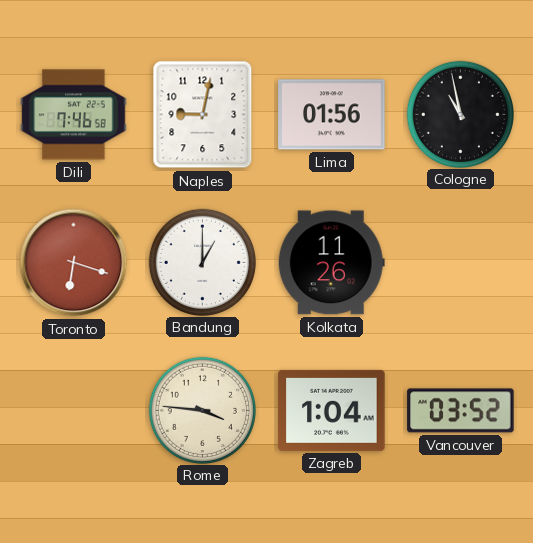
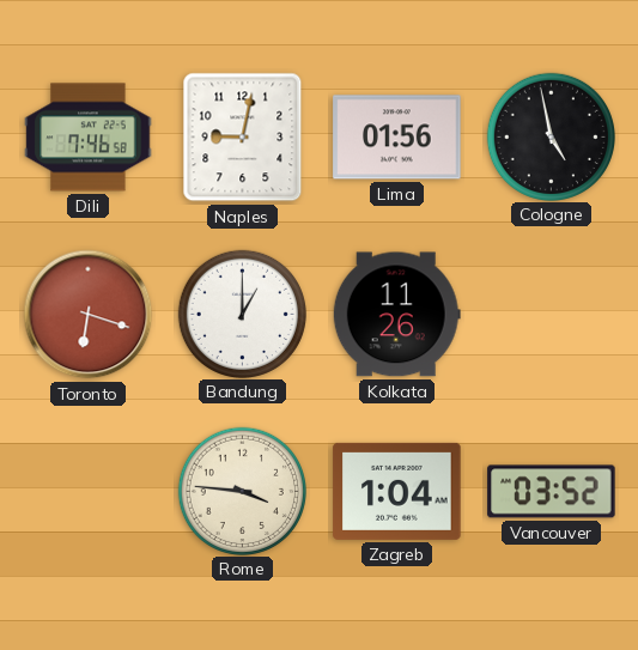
Cologne: 10:58 -> 4:58 (551, 136)
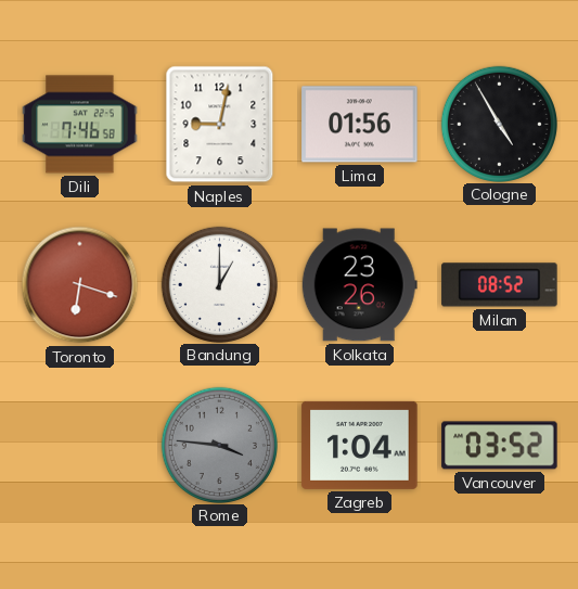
Cologne: 4:58 -> 4:55 (499, 124)
Kolkata: 11:26 -> 23:26 (359, 285)
Milan: none -> 08:52 (500, 285)
Rome dial: cream -> grey (219, 445)
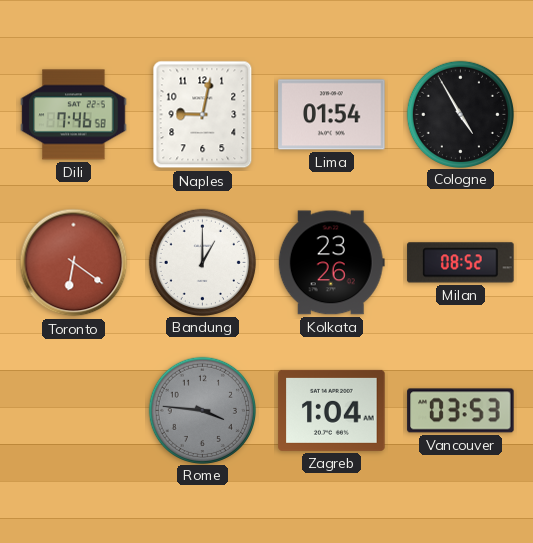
Lima: 01:56 -> 01:54 (332, 115)
Toronto: 6:18 -> 6:21 (74, 263)
Vancouver: 03:52 -> 03:53 (461, 411)
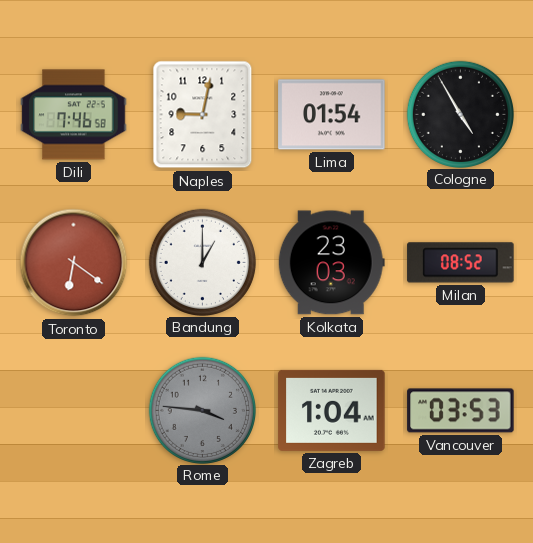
Kolkata: 23:26 -> 23:03 (331, 263)
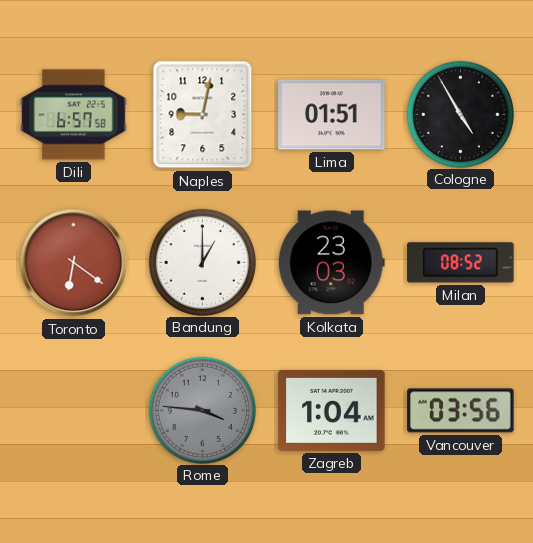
Dili: 7:46 -> 6:57 (74, 115)
Lima: 01:54 -> 01:51 (332, 115)
Vancouver: 03:53 -> 03:56 (461, 411)
